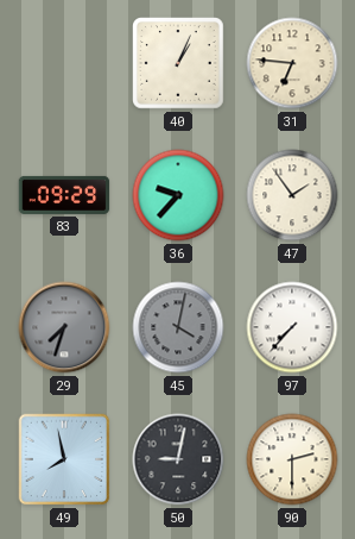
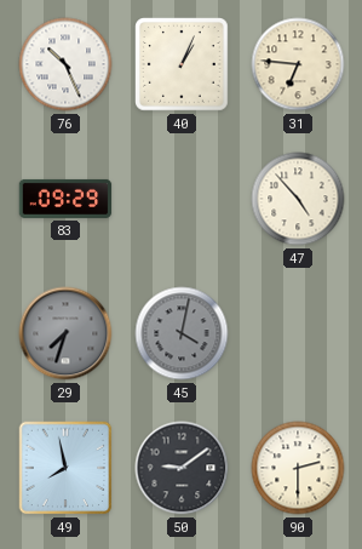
76: none -> 10:26 (65, 64)
36: 9:37 -> none (178, 195)
47: 1:54 -> 4:53 (298, 199)
97: 7:37 -> none (292, 327)
50: 9:02 -> 9:09 (182, 468)
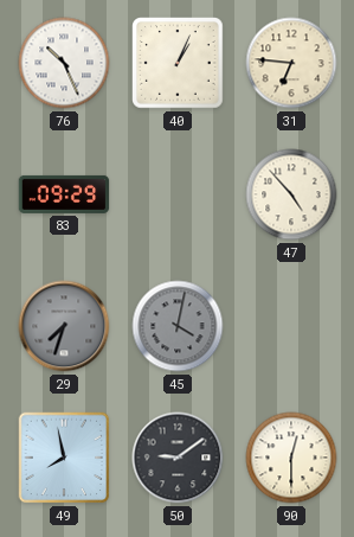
90: 2:30 -> 12:30 (291, 458)
